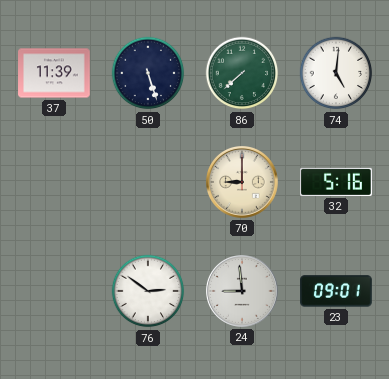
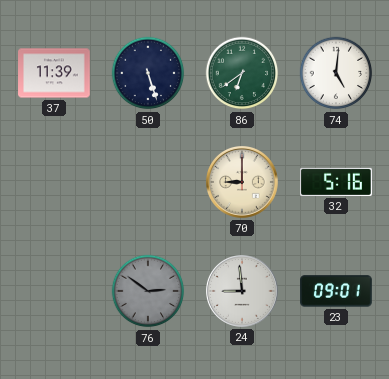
86: 7:38 -> 6:39 (242, 73)
76 dial: white -> grey (148, 291)
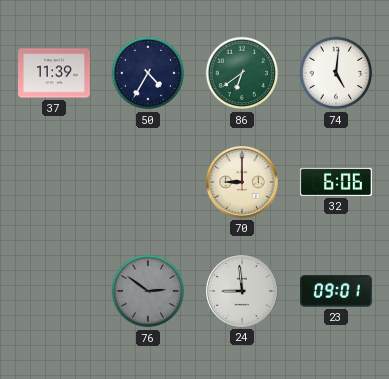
50: 5:27 -> 4:35 (148, 73)
32: 5:16 -> 6:06 (336, 182)
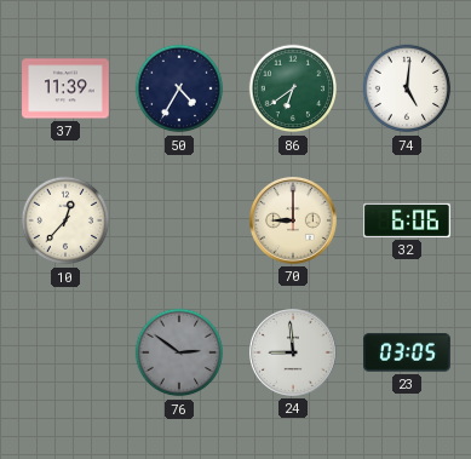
10: none -> 12:37 (65, 220)
23: 09:01 -> 03:05 (407, 352)
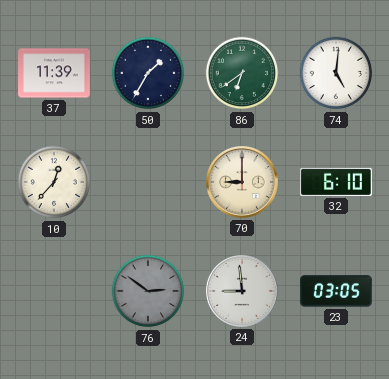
50: 4:35 -> 1:35 (148, 73)
32: 6:06 -> 6:10 (336, 182)
